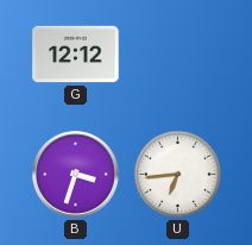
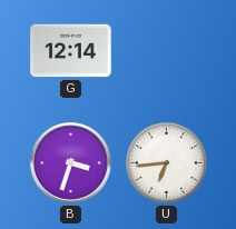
G: 12:12 -> 12:14 (71, 51)
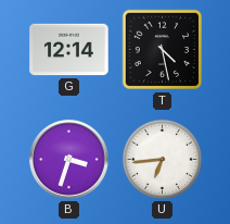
T: none -> 4:28 (163, 50)
